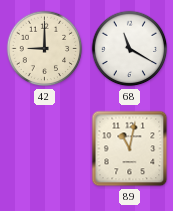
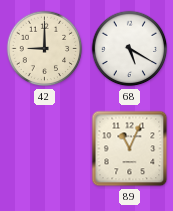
68: 11:20 -> 5:20 (130, 49)
89: 11:02 -> 11:04 (130, 149)
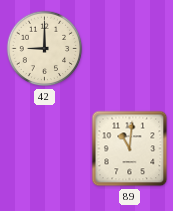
68: 5:20 -> none (130, 49)
89: 11:04 -> 11:01 (130, 149)
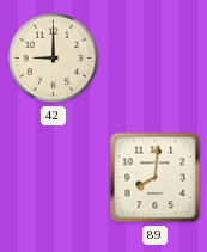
89: 11:01 -> 8:01 (156, 178)
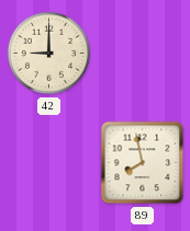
89: 8:01 -> 7:58 (143, 163)
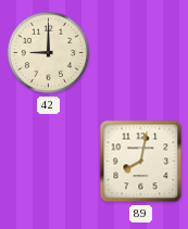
89: 7:58 -> 8:02 (141, 162)
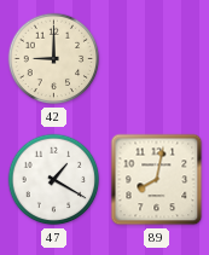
47: none -> 1:20 (54, 180)
